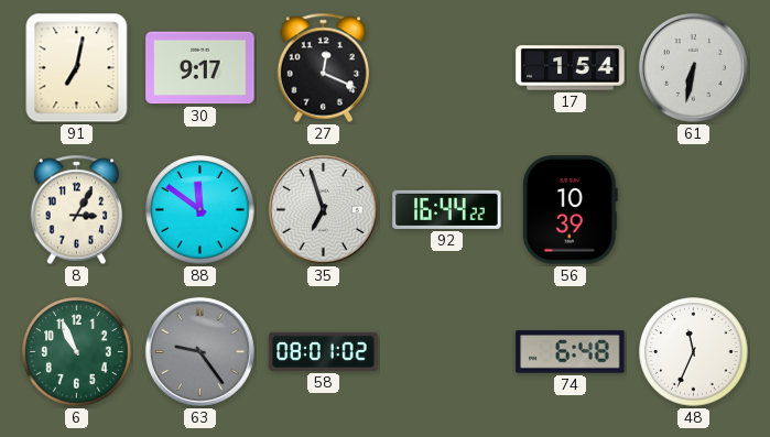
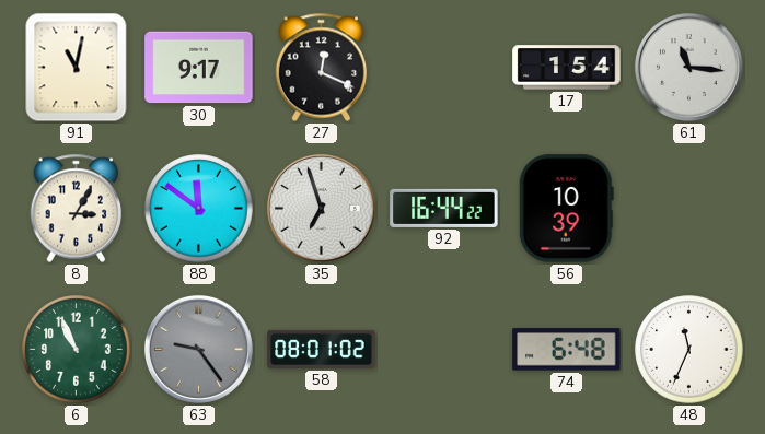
91: 7:02 -> 11:02 (77, 68)
61: 6:32 -> 11:16 (688, 67)
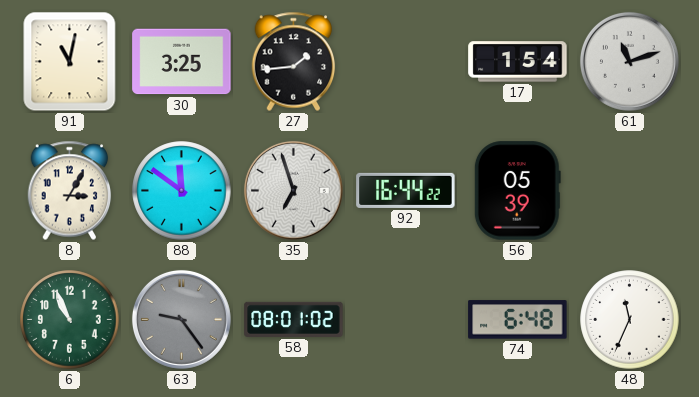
30: 9:17 -> 3:25 (182, 62)
27: 12:19 -> 1:44 (294, 62)
61: 11:16 -> 11:12 (629, 61)
56: 10:39 -> 05:39 (517, 191)
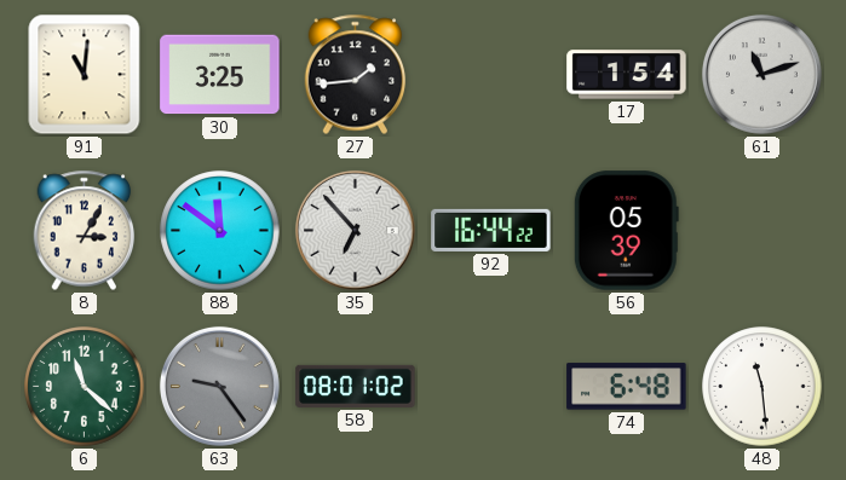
91: 11:02 -> 11:01 (85, 75)
35: 6:57 -> 6:53 (355, 230)
6: 10:56 -> 11:22 (85, 387)
48: 11:34 -> 11:29 (762, 387)
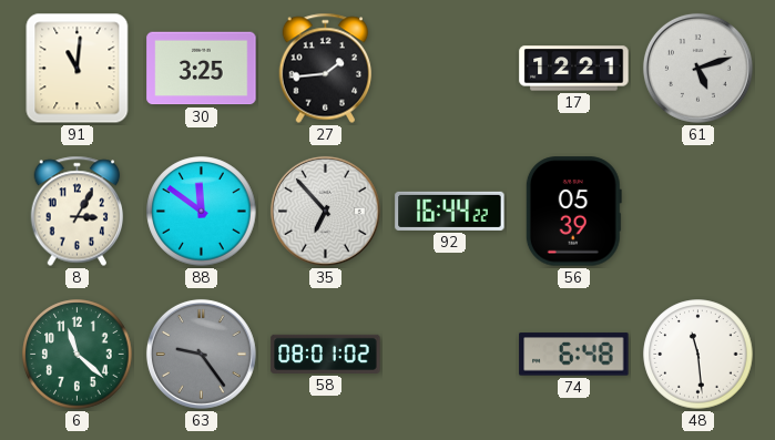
17: 1:54 -> 12:21 (574, 69)
61: 11:12 -> 5:12 (697, 68)
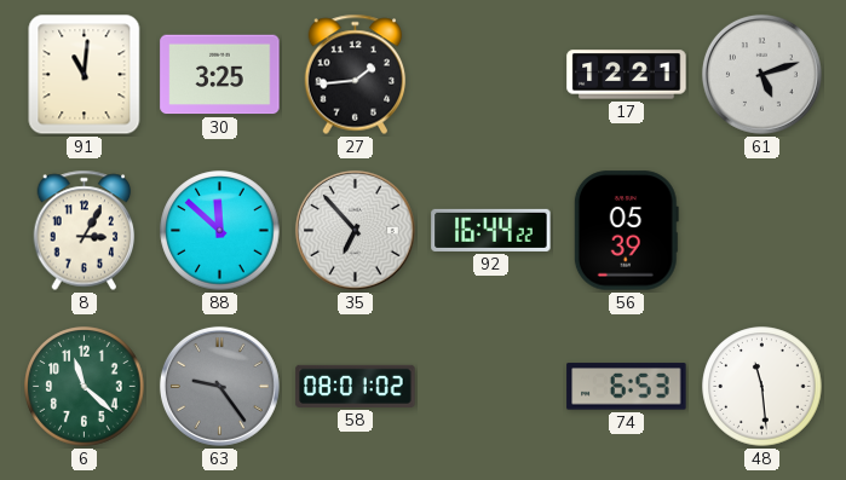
88: 11:51 -> 11:52 (220, 231)
74: 6:48 -> 6:53 (627, 387)
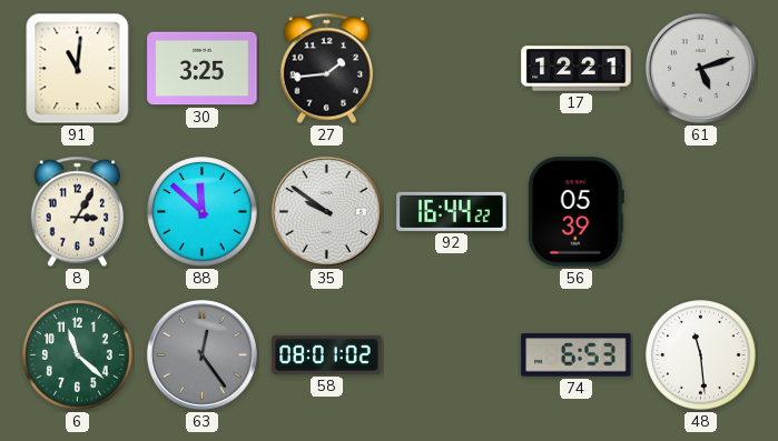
35: 6:53 -> 9:51 (326, 211)
63: 9:24 -> 12:24 (201, 354)
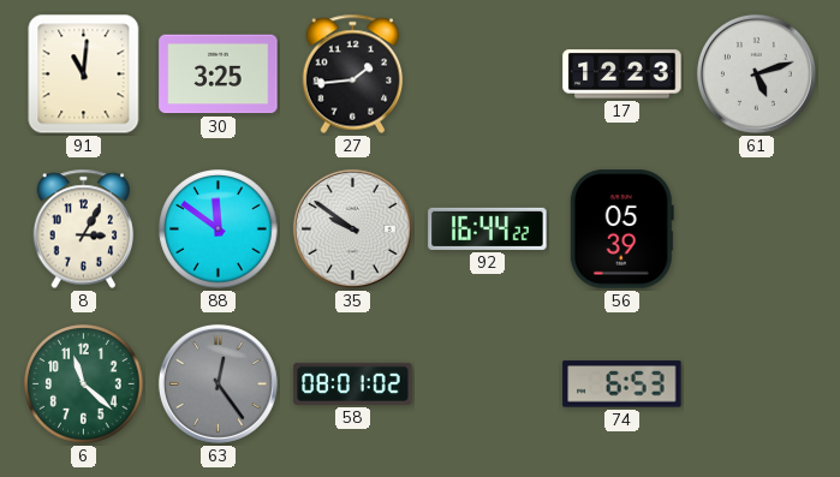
17: 12:21 -> 12:23 (622, 74)
88: 11:52 -> 11:51 (219, 229)
48: 11:29 -> none (701, 355)
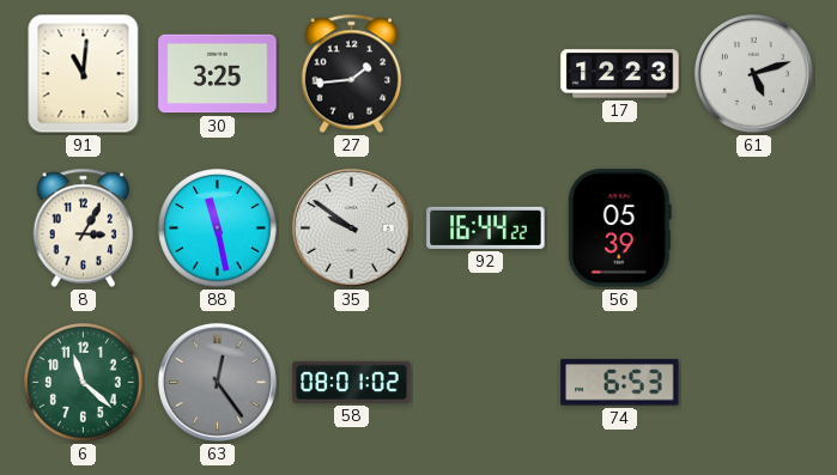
88: 11:51 -> 11:28 (218, 229)
